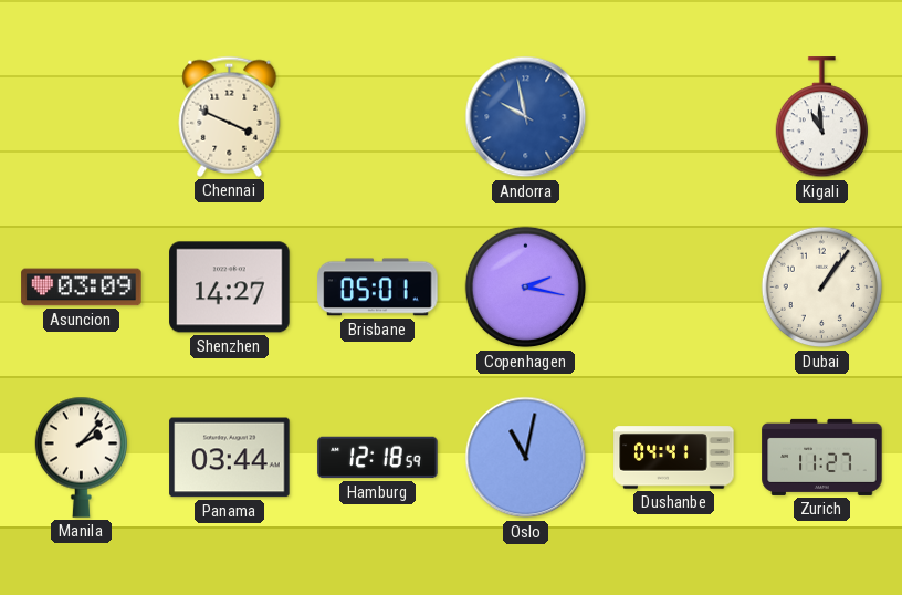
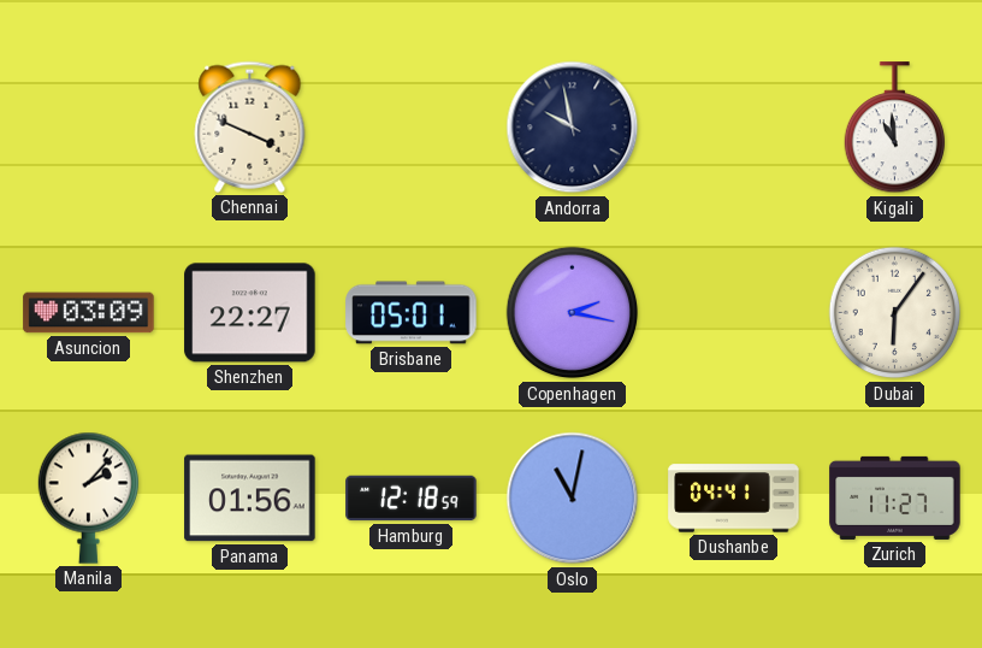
Andorra dial: blue -> navy (573, 128)
Shenzhen: 14:27 -> 22:27 (250, 313)
Dubai: 1:06 -> 6:06 (895, 313)
Panama: 03:44 -> 01:56 (250, 499)
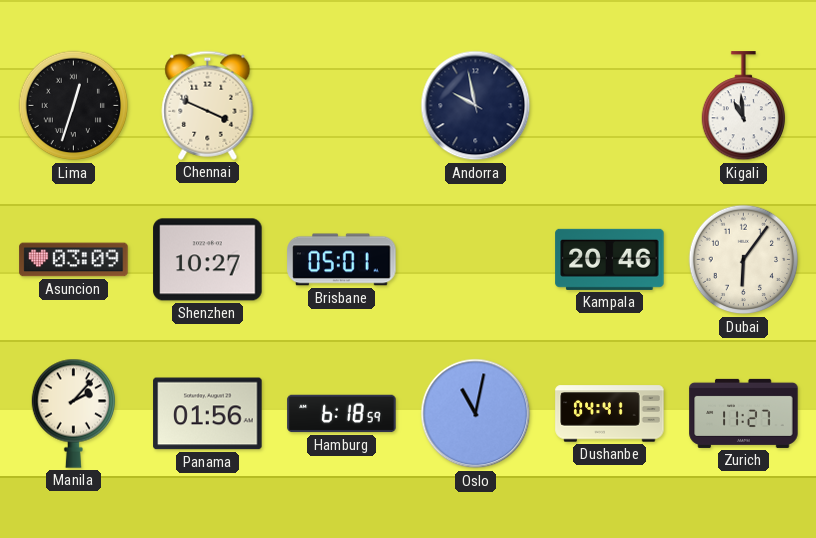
Lima: none -> 12:33 (74, 106)
Shenzhen: 22:27 -> 10:27 (208, 260)
Copenhagen: 2:17 -> none (573, 313)
Kampala: none -> 20:46 (610, 259)
Hamburg: 12:18 -> 6:18 (342, 414)
